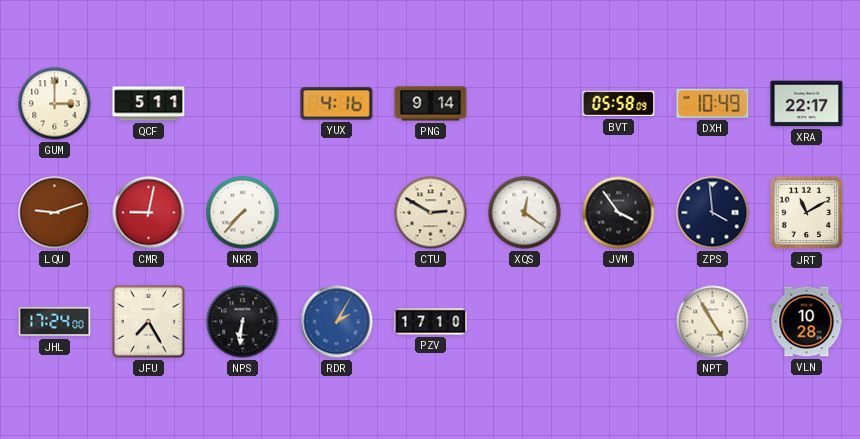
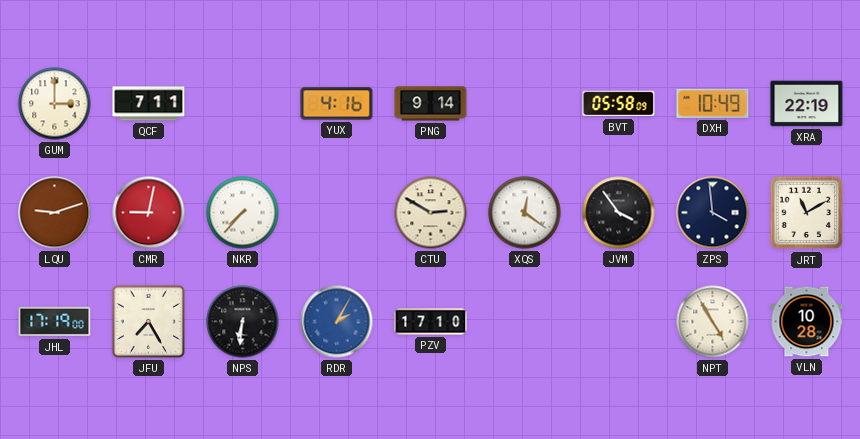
QCF: 5:11 -> 7:11 (149, 104)
XRA: 22:17 -> 22:19 (807, 104)
JHL: 17:24 -> 17:19 (55, 322)
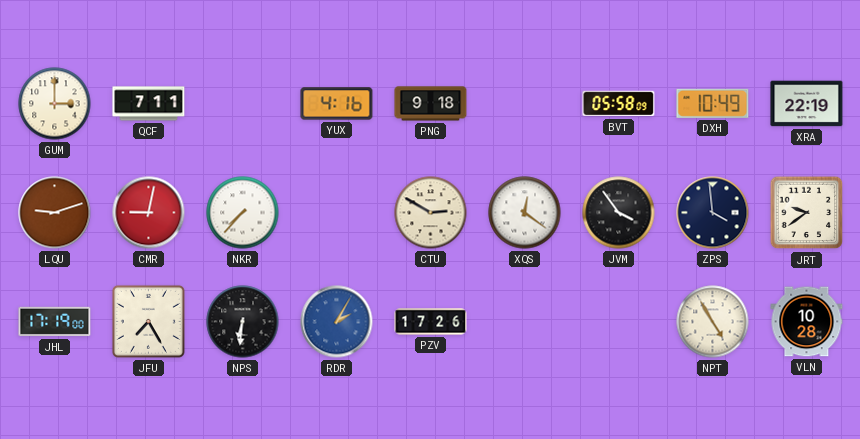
PNG: 9:14 -> 9:18 (431, 104)
JRT: 11:10 -> 9:39 (807, 213)
PZV: 17:10 -> 17:26 (431, 322)
